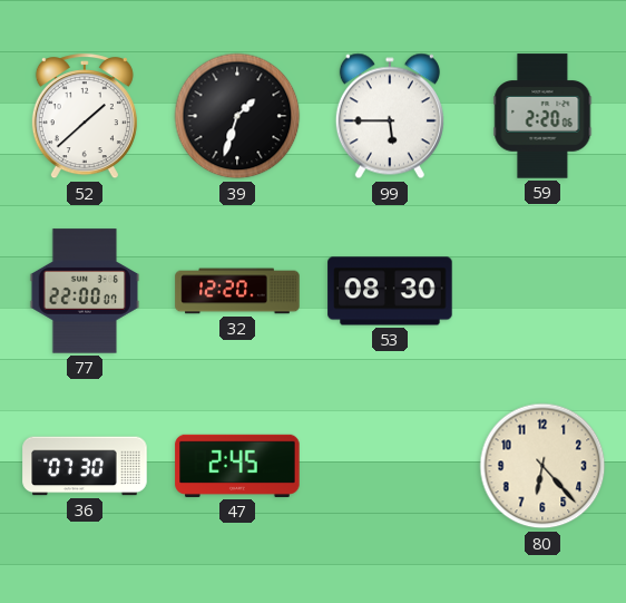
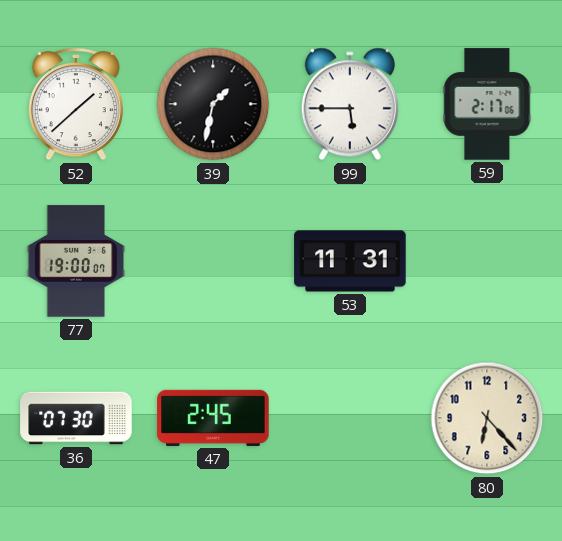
39: 1:33 -> 1:32 (213, 104)
59: 2:20 -> 2:17 (487, 104)
77: 22:00 -> 19:00 (76, 261)
32: 12:20 -> none (237, 291)
53: 08:30 -> 11:31 (350, 261)
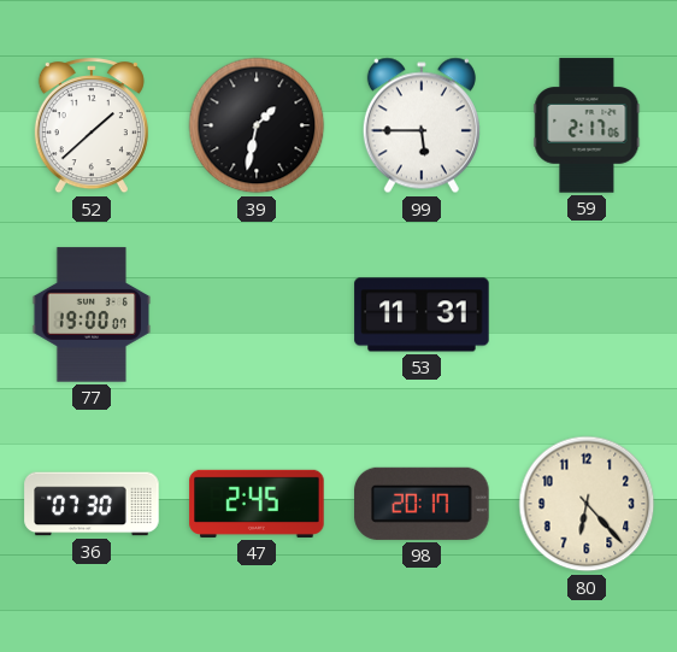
98: none -> 20:17 (422, 504)
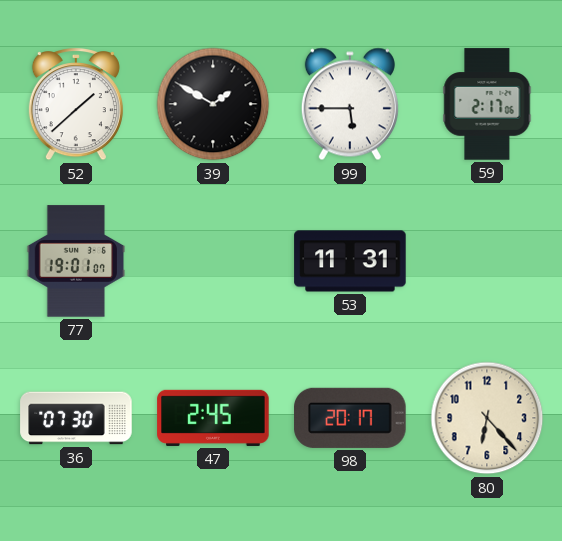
39: 1:32 -> 1:50 (213, 104)
77: 19:00 -> 19:01 (76, 261)
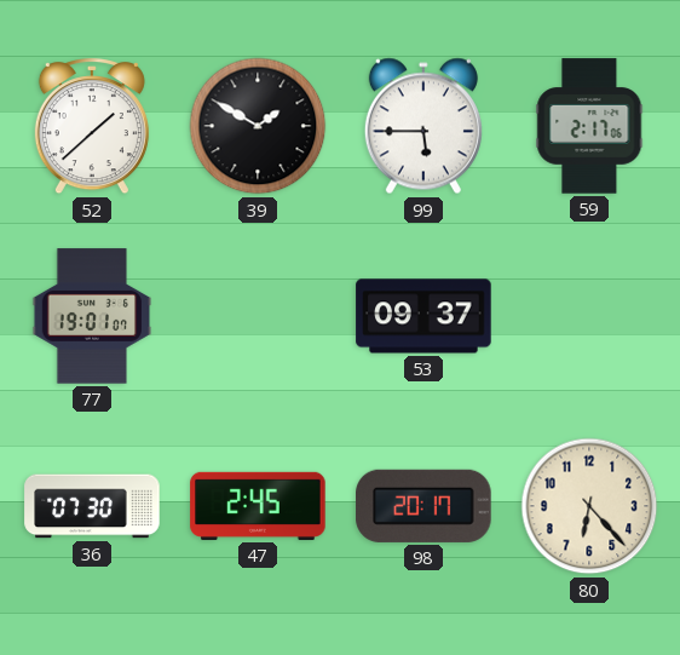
53: 11:31 -> 09:37 (423, 316)
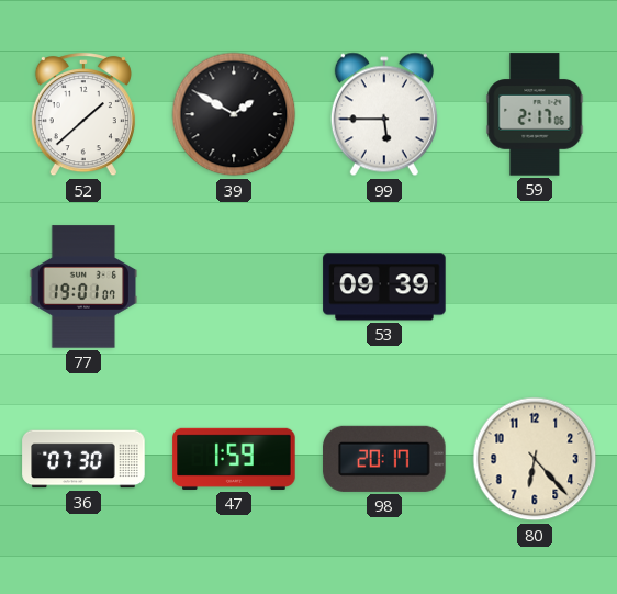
53: 09:37 -> 09:39 (384, 287)
47: 2:45 -> 1:59 (234, 459)
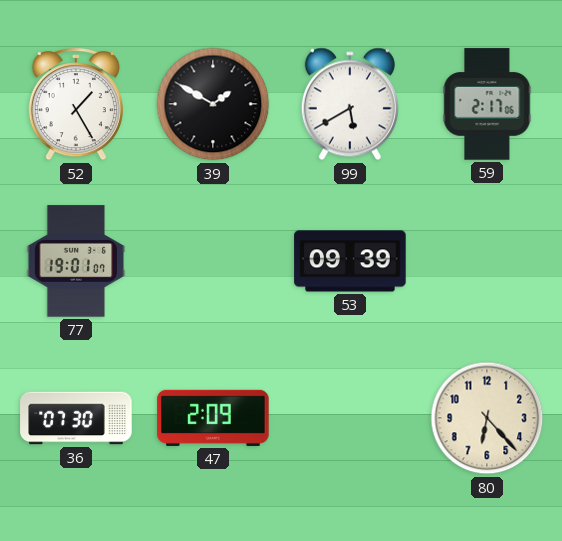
52: 1:38 -> 1:25 (76, 105)
99: 5:45 -> 5:40 (350, 104)
47: 1:59 -> 2:09 (213, 418)
98: 20:17 -> none (384, 459)
